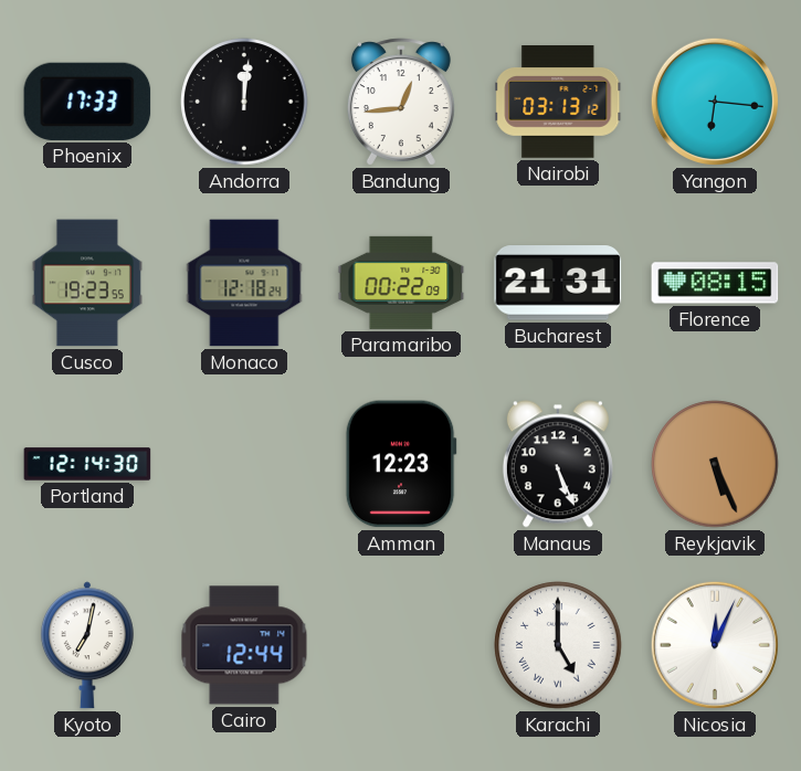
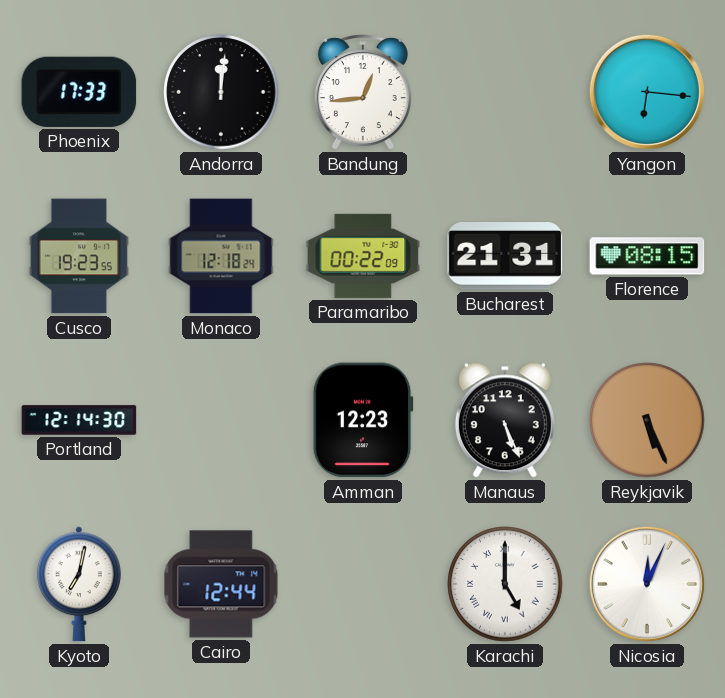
Nairobi: 03:13 -> none (558, 103)
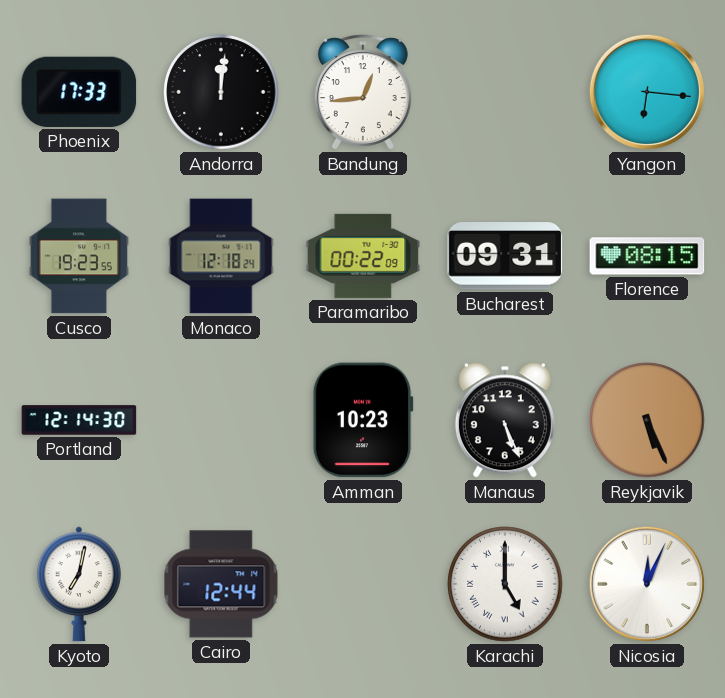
Bucharest: 21:31 -> 09:31 (505, 256)
Amman: 12:23 -> 10:23 (363, 420)
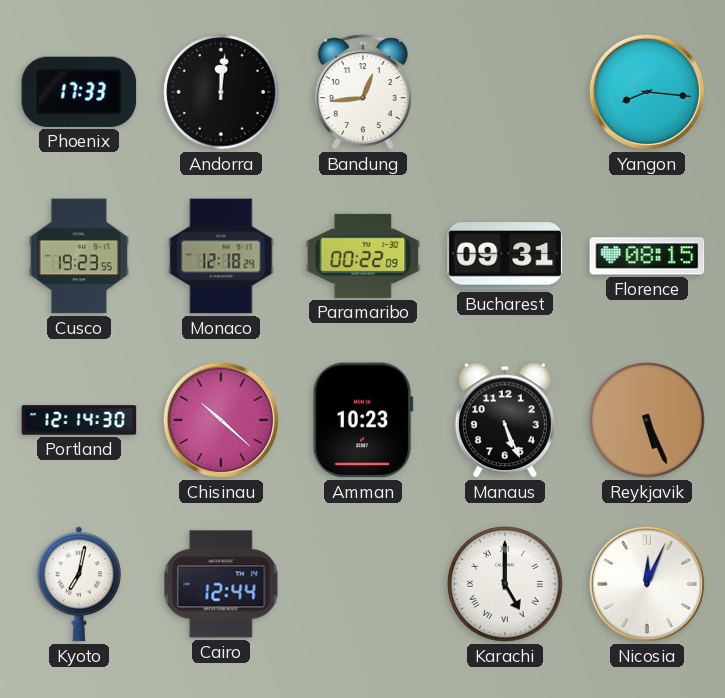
Yangon: 6:16 -> 8:16 (647, 92)
Chisinau: none -> 10:22 (221, 420)
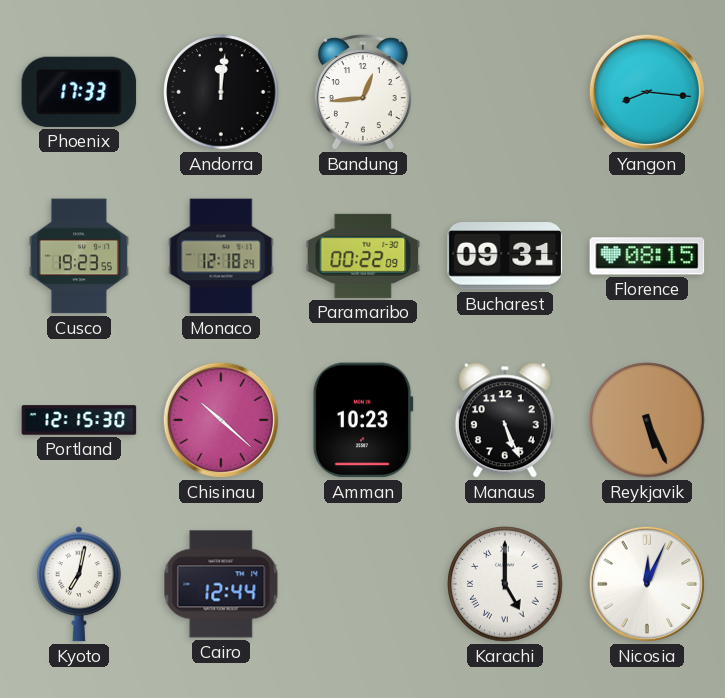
Portland: 12:14 -> 12:15 (79, 420)
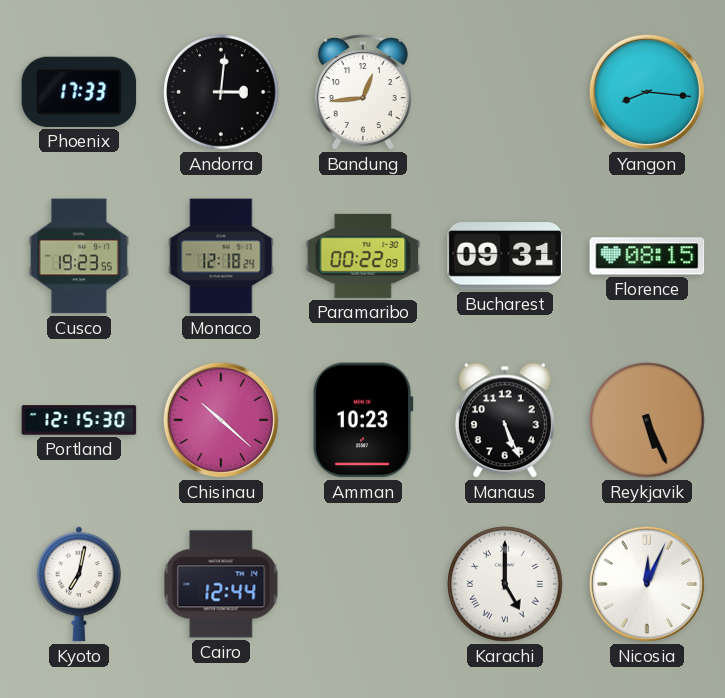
Andorra: 12:01 -> 3:01 (221, 92)
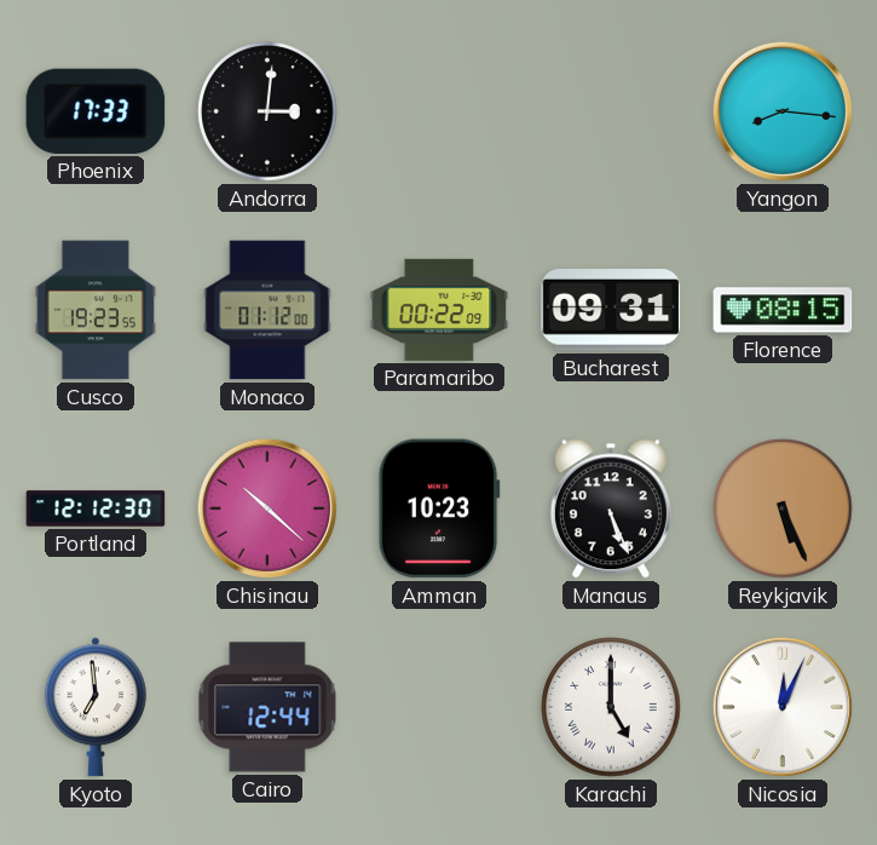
Bandung: 12:44 -> none (363, 92)
Monaco: 12:18 -> 01:12 (267, 310)
Portland: 12:15 -> 12:12 (96, 508)
Kyoto: 7:02 -> 6:59 (96, 707)
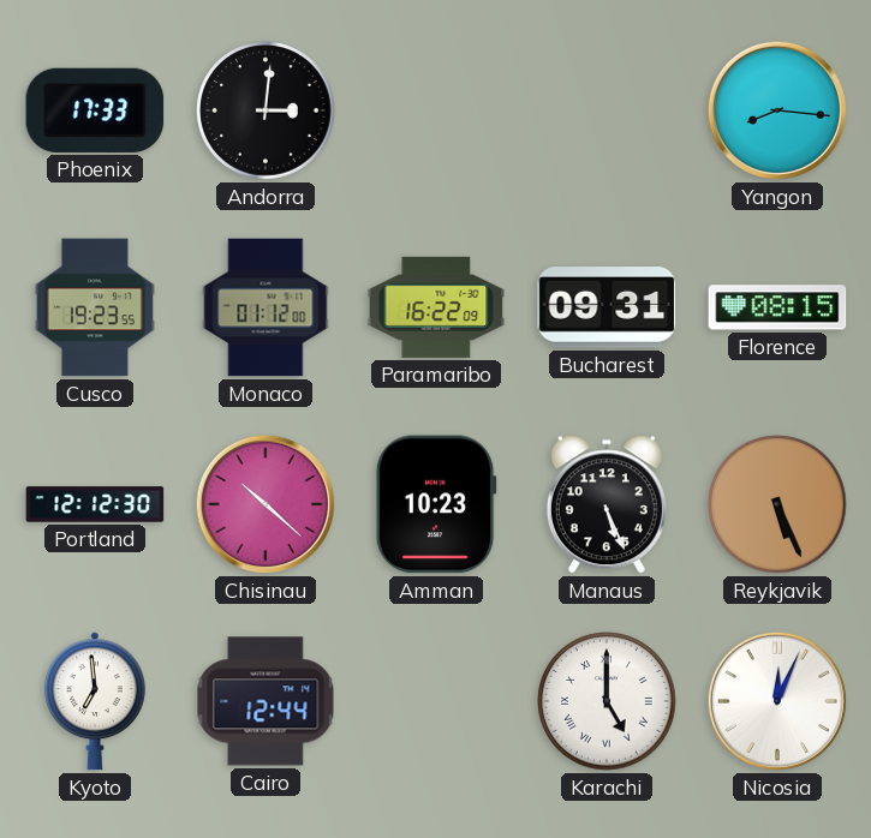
Paramaribo: 00:22 -> 16:22 (436, 307)
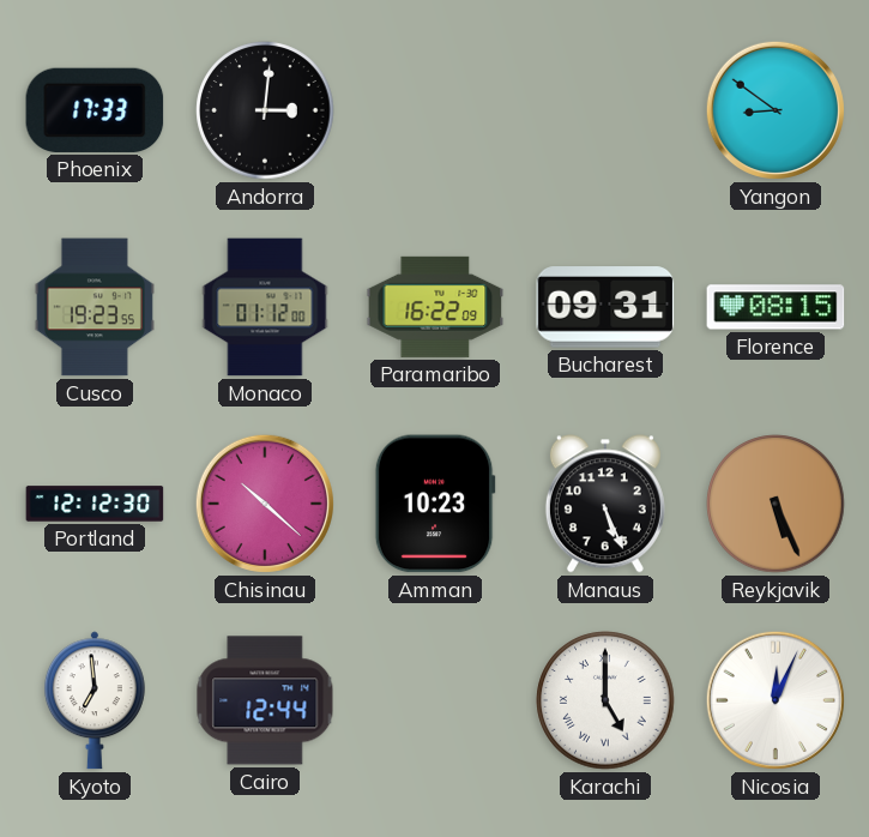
Yangon: 8:16 -> 8:51 (776, 110)
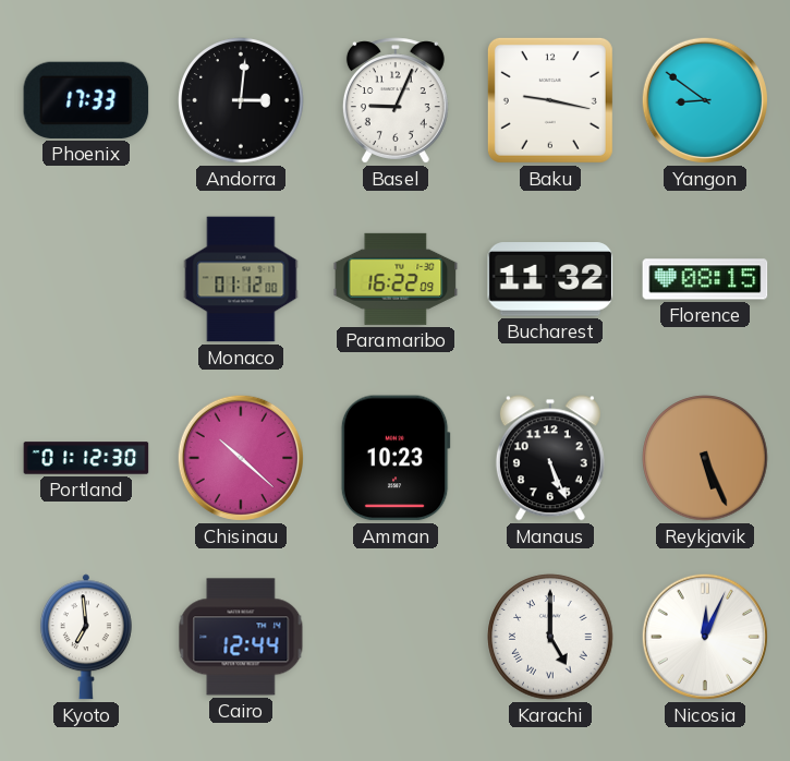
Basel: none -> 9:04 (396, 100)
Baku: none -> 9:17 (550, 100)
Cusco: 19:23 -> none (95, 307)
Bucharest: 09:31 -> 11:32 (550, 279)
Portland: 12:12 -> 01:12 (86, 458)
